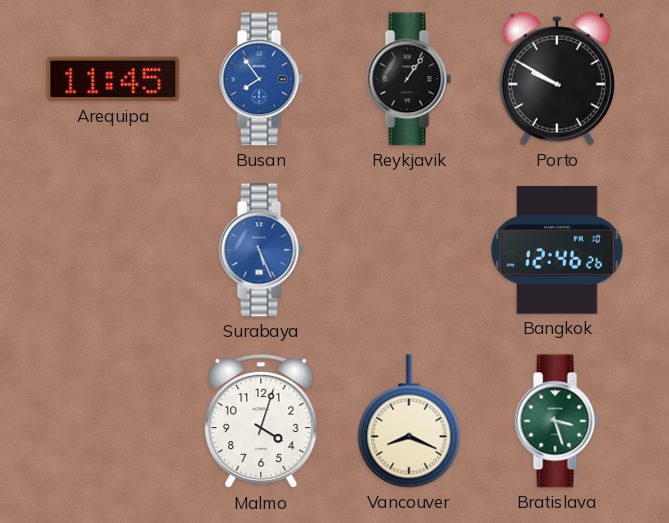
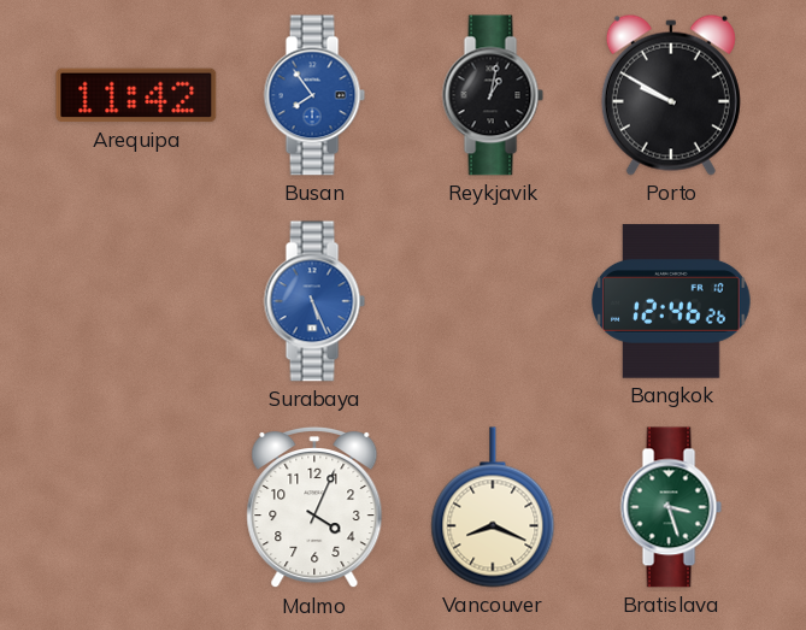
Arequipa: 11:45 -> 11:42 (136, 95)
Reykjavik: 1:06 -> 1:02 (493, 95)
Malmo: 4:03 -> 4:04 (314, 507)
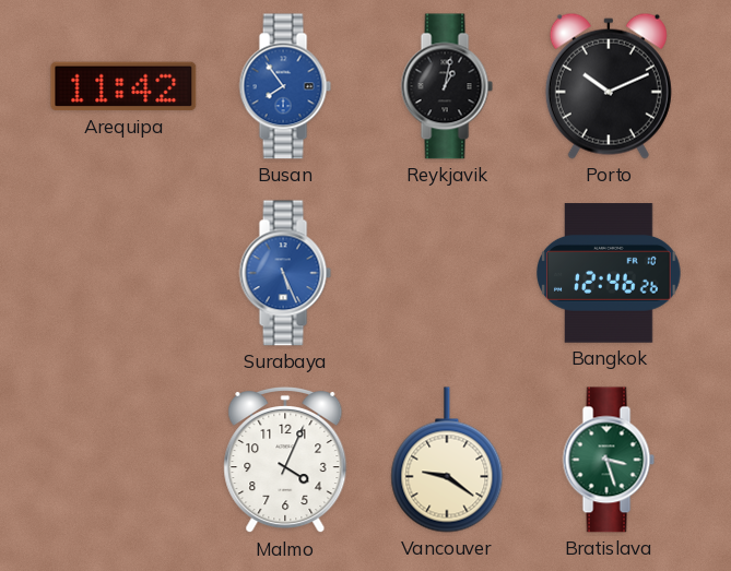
Porto: 9:50 -> 10:11 (609, 86)
Vancouver: 8:19 -> 9:21 (447, 460)
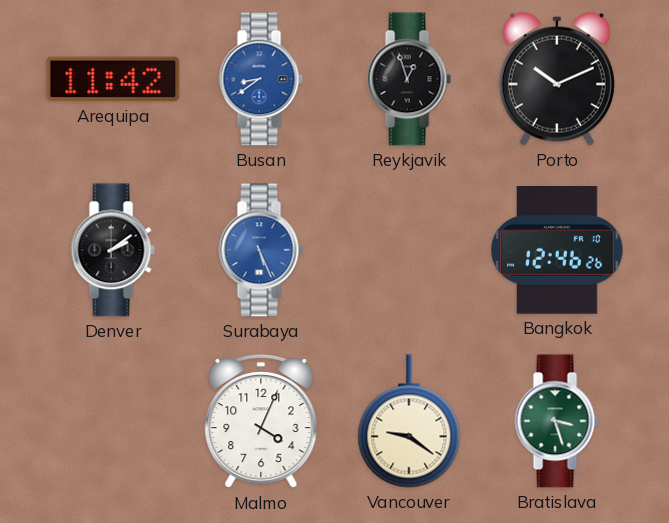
Busan: 7:54 -> 8:39 (261, 79)
Reykjavik: 1:02 -> 12:57 (409, 79)
Denver: none -> 2:09 (113, 250)
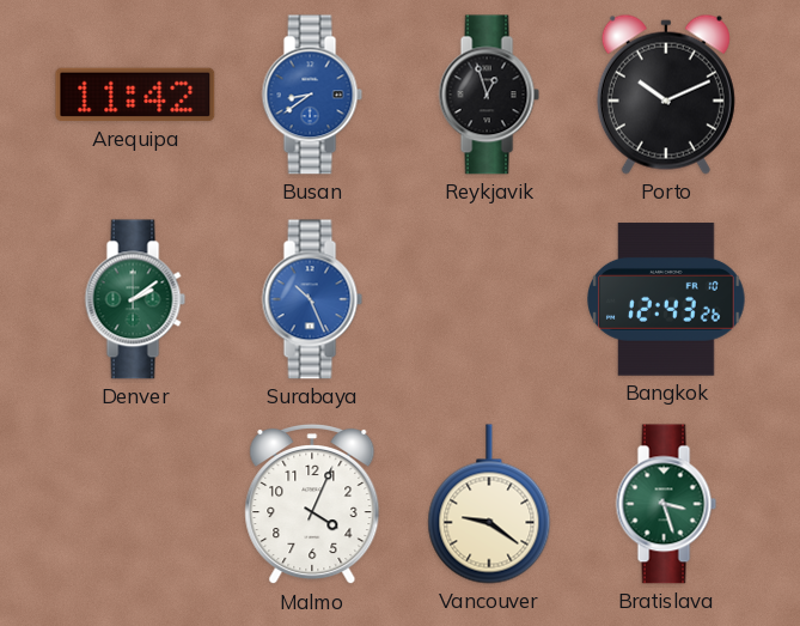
Denver dial: black -> green (135, 299)
Surabaya: 5:26 -> 10:26 (312, 299)
Bangkok: 12:46 -> 12:43 (666, 299)
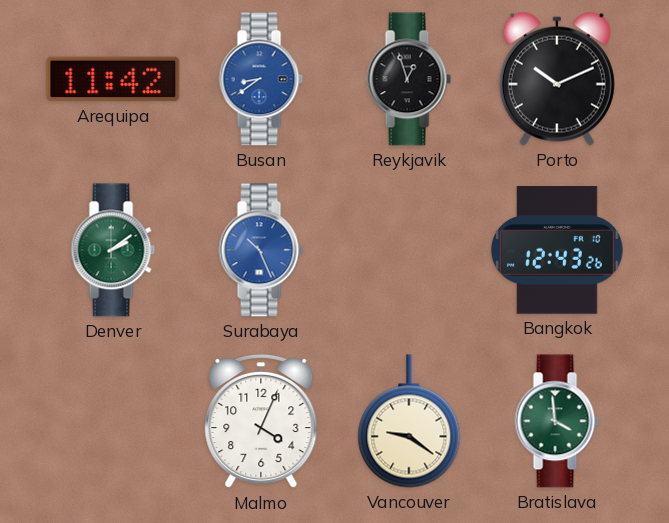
Bratislava: 3:27 -> 3:59 (557, 421)
